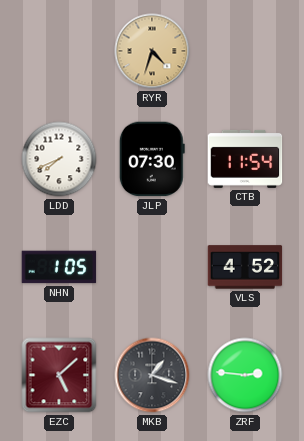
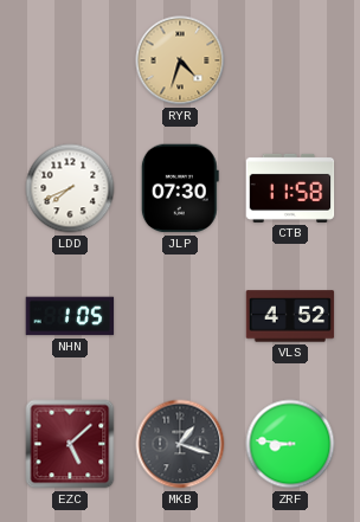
CTB: 11:54 -> 11:58 (290, 188)
ZRF: 2:46 -> 8:46 (290, 444)
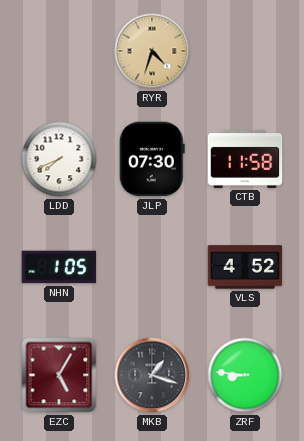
EZC: 5:08 -> 5:05 (59, 375)
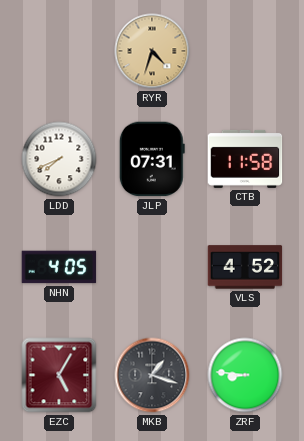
JLP: 07:30 -> 07:31 (152, 159)
NHN: 1:05 -> 4:05 (59, 267)
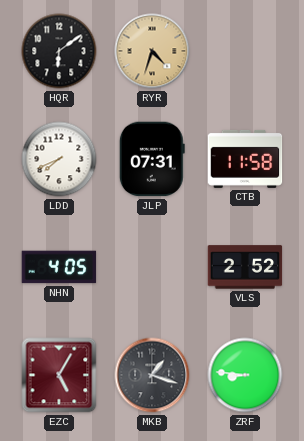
HQR: none -> 6:09 (59, 51)
VLS: 4:52 -> 2:52 (245, 267)
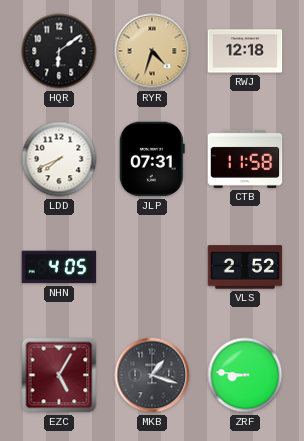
RWJ: none -> 12:18 (245, 51)
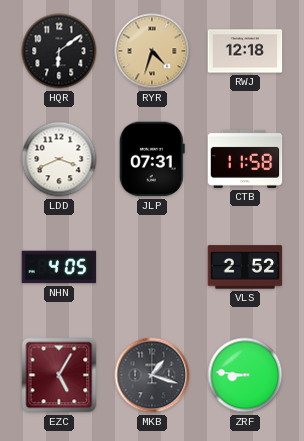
LDD: 7:41 -> 3:41 (59, 159)
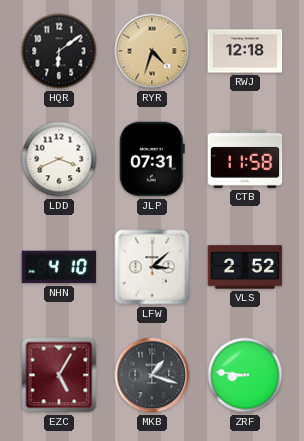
NHN: 4:05 -> 4:10 (59, 267)
LFW: none -> 3:08 (152, 267)
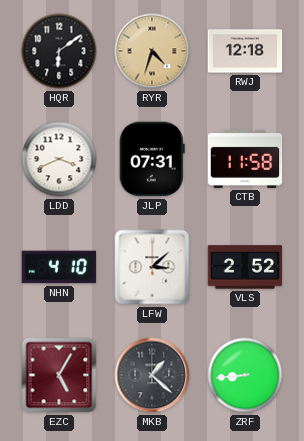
MKB: 1:18 -> 1:22 (152, 375)
ZRF: 8:46 -> 8:44 (245, 375)
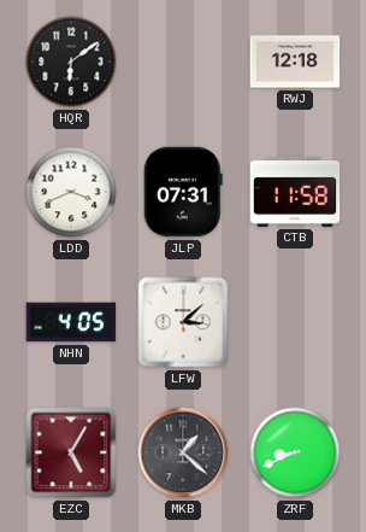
RYR: 4:33 -> none (152, 51)
NHN: 4:10 -> 4:05 (71, 322)
VLS: 2:52 -> none (245, 267)
ZRF: 8:44 -> 8:41 (295, 452)
